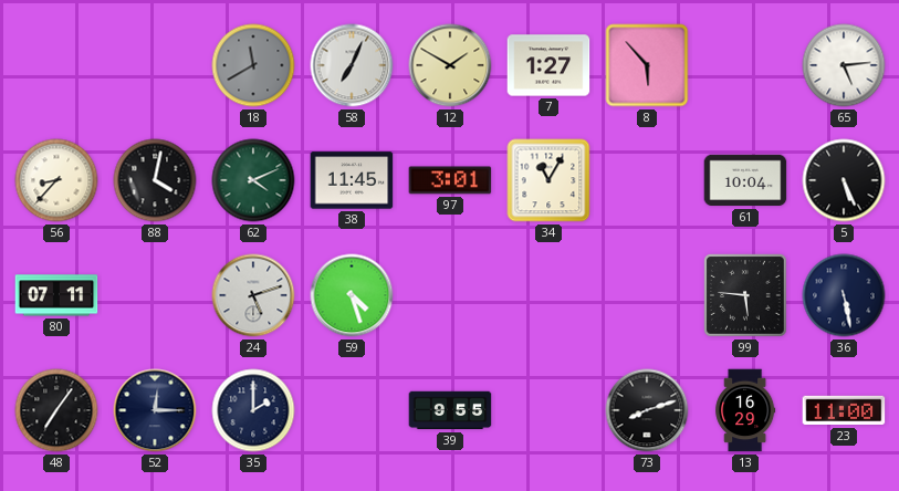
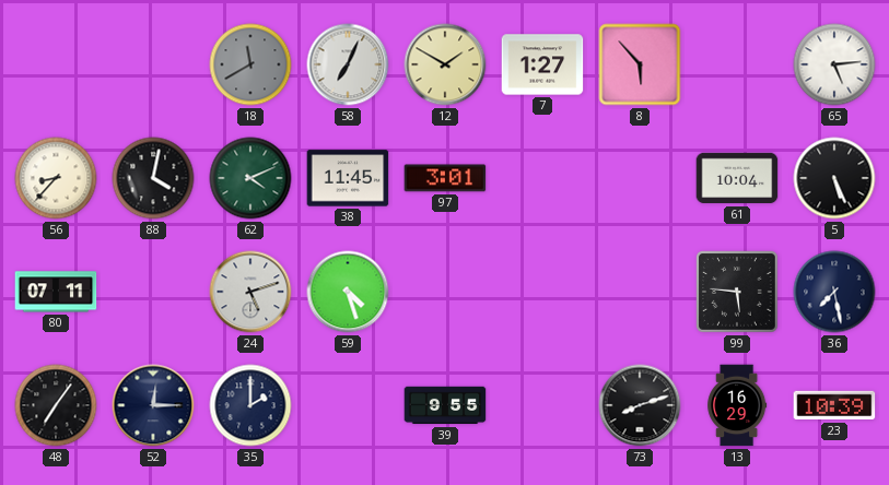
34: 11:05 -> none (548, 180)
36: 5:28 -> 7:28 (834, 292)
23: 11:00 -> 10:39 (834, 405)
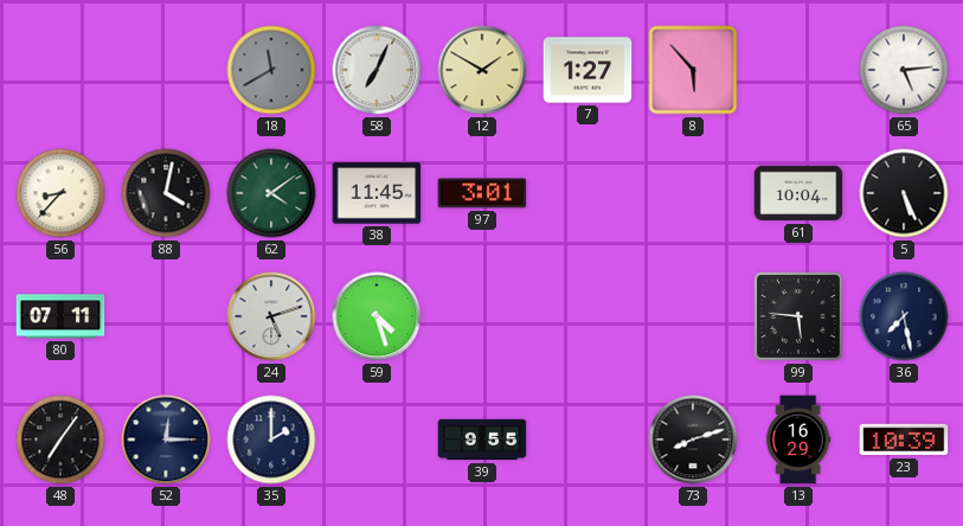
62: 4:11 -> 4:09 (271, 193)
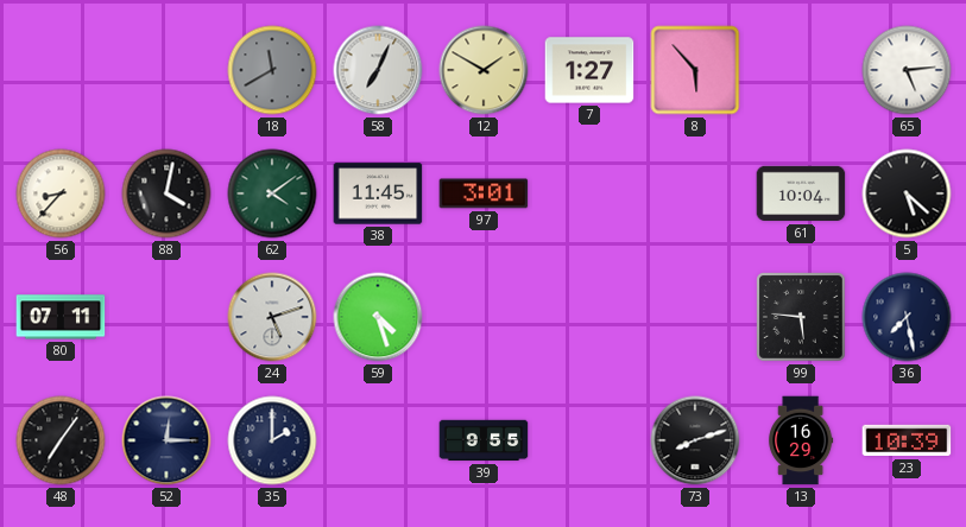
5: 5:26 -> 5:22 (907, 193)
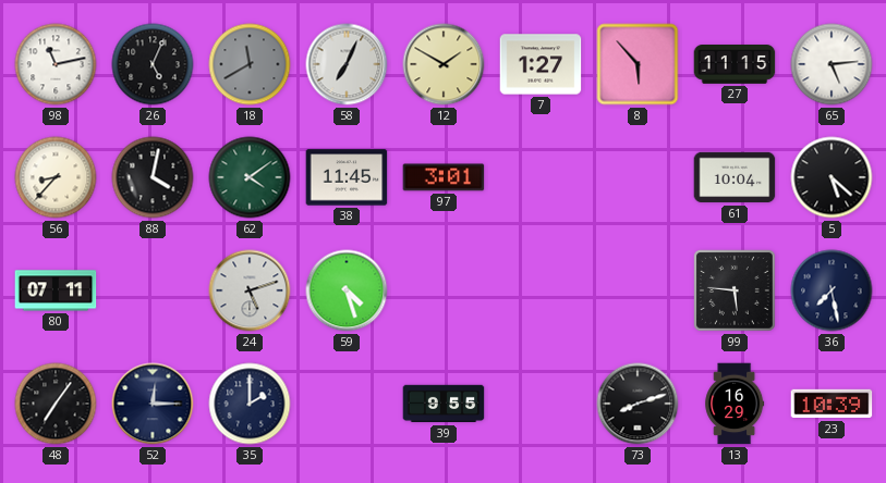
98: none -> 11:13 (56, 64)
26: none -> 5:04 (153, 64)
27: none -> 11:15 (735, 65)
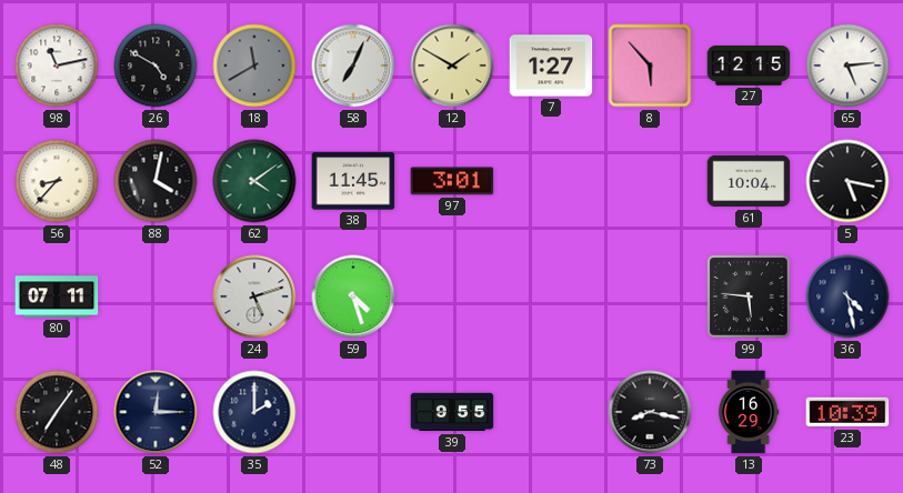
26: 5:04 -> 4:50 (155, 66)
27: 11:15 -> 12:15 (749, 67)
5: 5:22 -> 5:17 (847, 181)
36: 7:28 -> 4:28 (847, 296)
73: 8:12 -> 8:17 (650, 412)
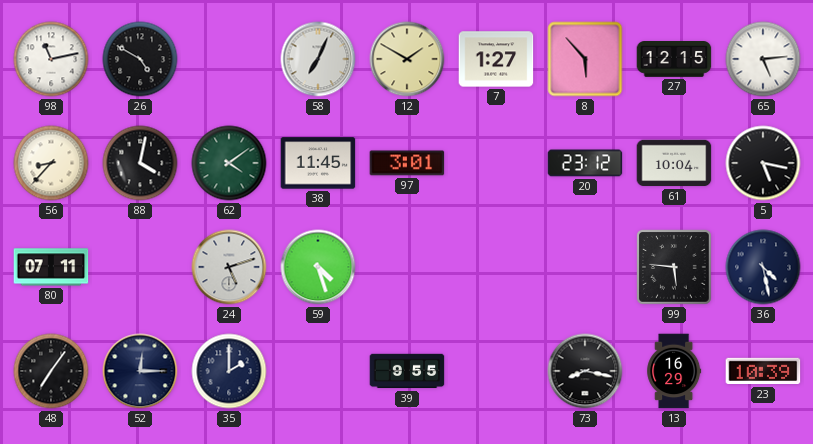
18: 11:40 -> none (254, 66)
20: none -> 23:12 (585, 163)
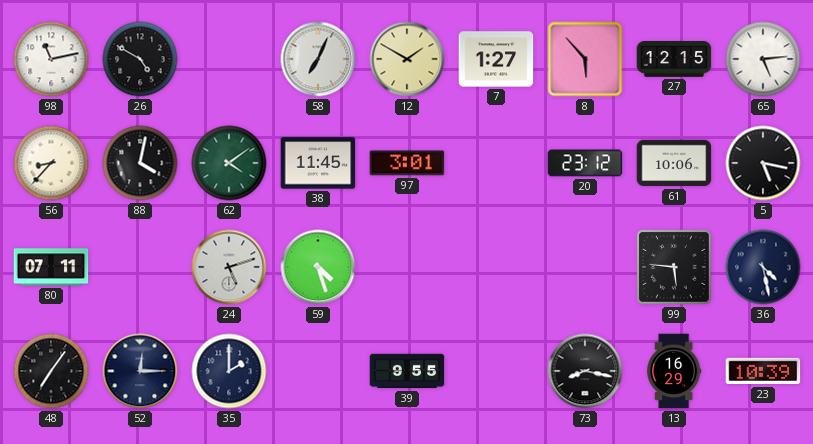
61: 10:04 -> 10:06 (674, 163)
